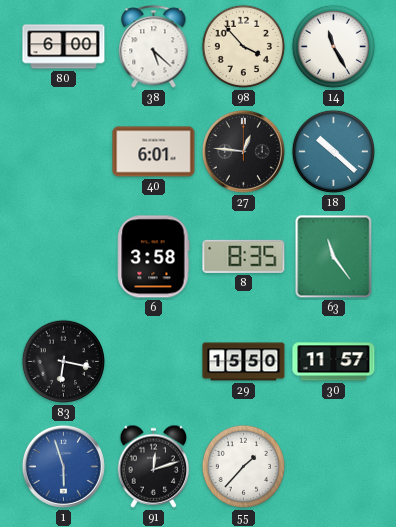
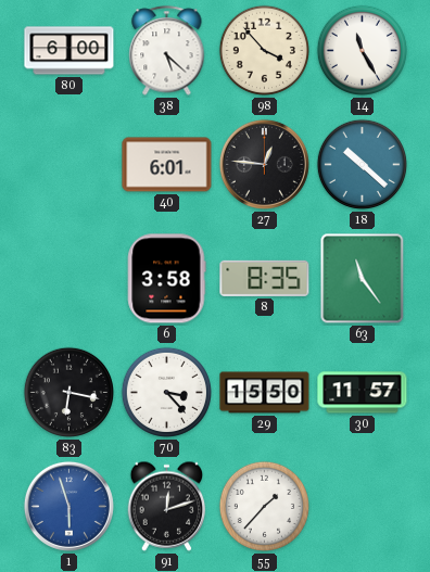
70: none -> 3:23 (166, 392)
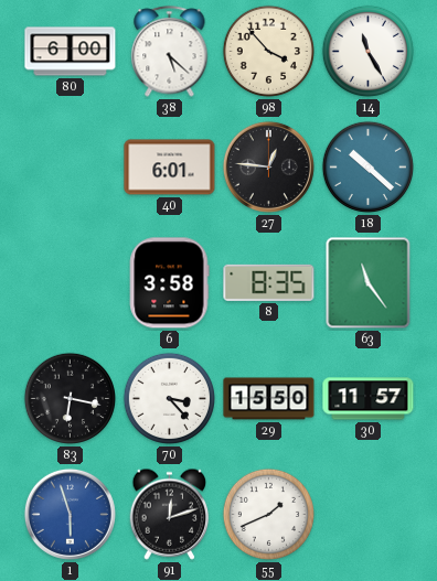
55: 1:37 -> 1:41 (268, 514)
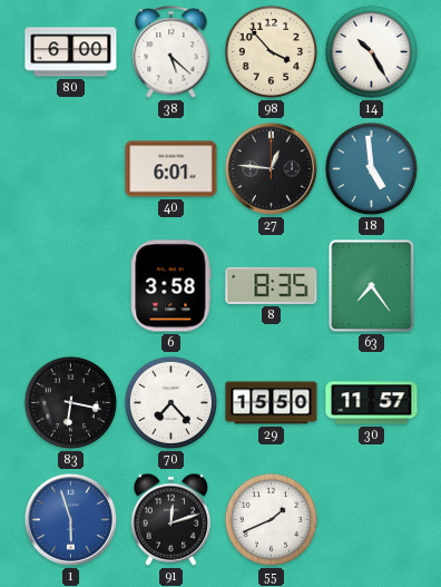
14: 11:25 -> 10:25 (371, 51)
18: 10:22 -> 4:59 (371, 168)
63: 11:24 -> 7:24 (372, 286)
70: 3:23 -> 7:23 (170, 402)
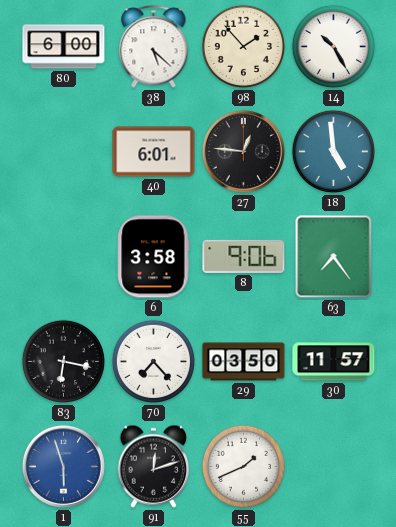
98: 3:53 -> 1:53 (243, 46)
8: 8:35 -> 9:06 (244, 256)
29: 15:50 -> 03:50 (244, 362)
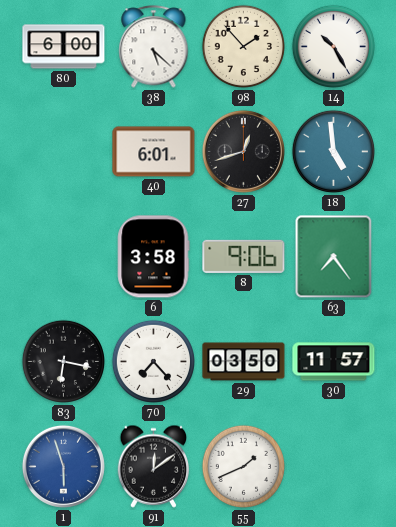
27: 12:46 -> 12:42 (243, 151)
91: 12:12 -> 12:09 (154, 466)
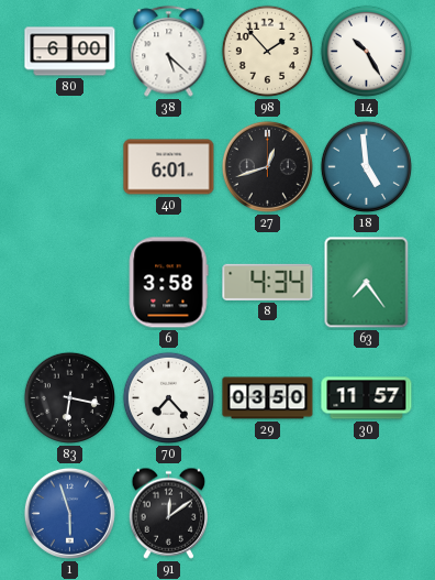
8: 9:06 -> 4:34 (268, 282)
55: 1:41 -> none (243, 466)
